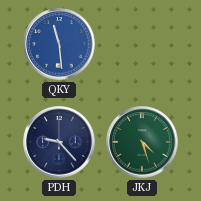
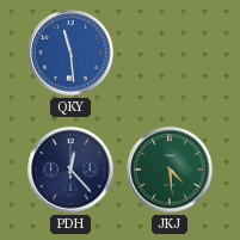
PDH: 9:23 -> 12:23 (70, 170)
JKJ: 4:27 -> 4:29 (170, 170)
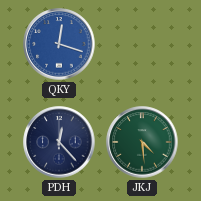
QKY: 11:29 -> 12:18 (59, 44)
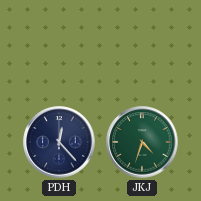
QKY: 12:18 -> none (59, 44)
JKJ: 4:29 -> 4:33 (142, 142)
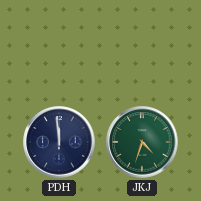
PDH: 12:23 -> 11:59 (59, 142)
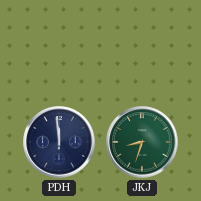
JKJ: 4:33 -> 8:33 (142, 142)
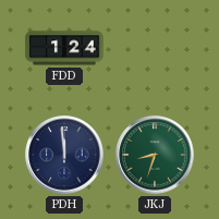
FDD: none -> 1:24 (64, 48)
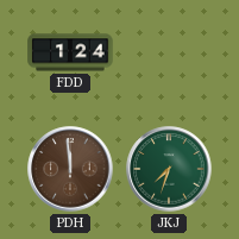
PDH dial: navy -> brown (70, 169)
JKJ: 8:33 -> 7:33 (169, 169)
